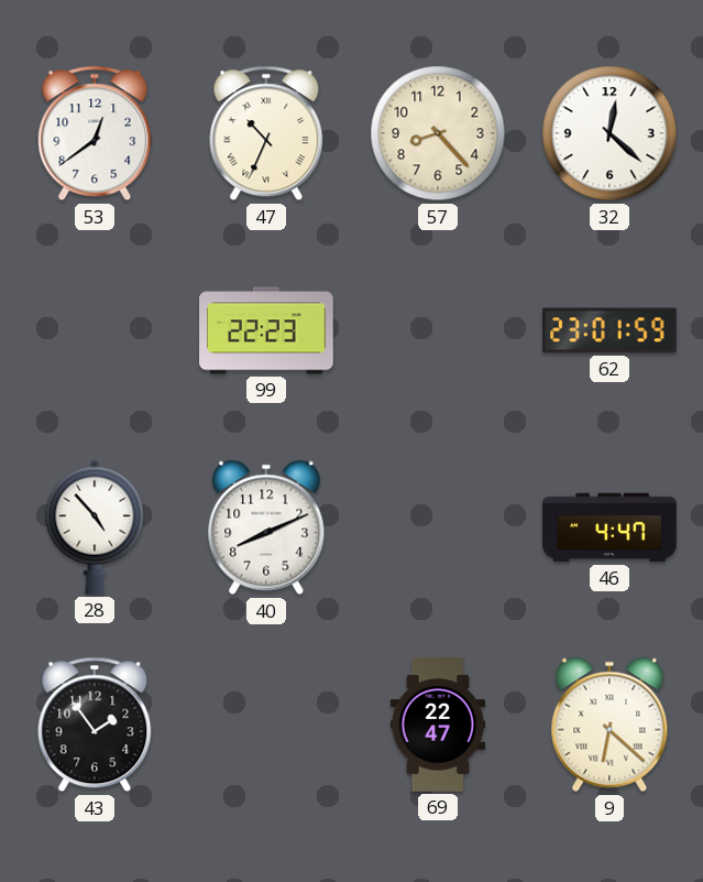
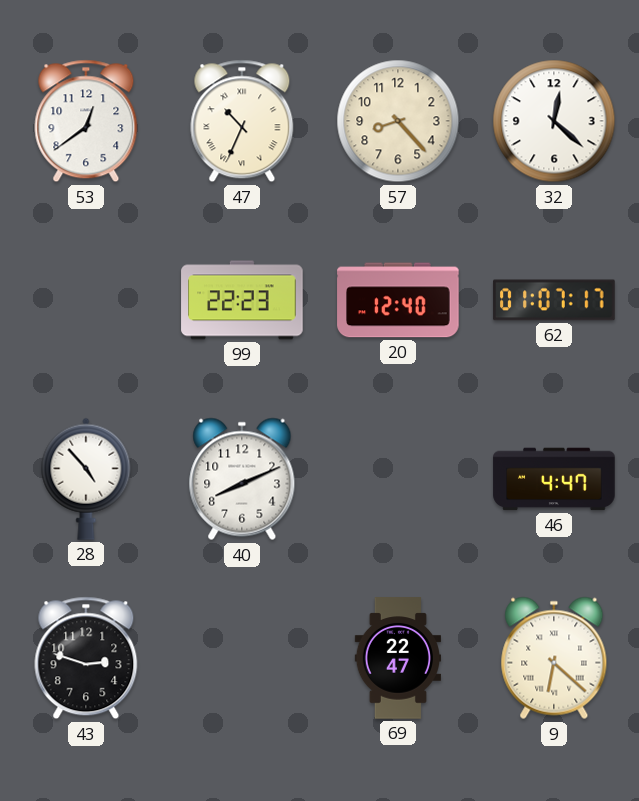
20: none -> 12:40 (398, 300)
62: 23:01 -> 01:07 (554, 300)
43: 1:54 -> 2:48 (86, 658)
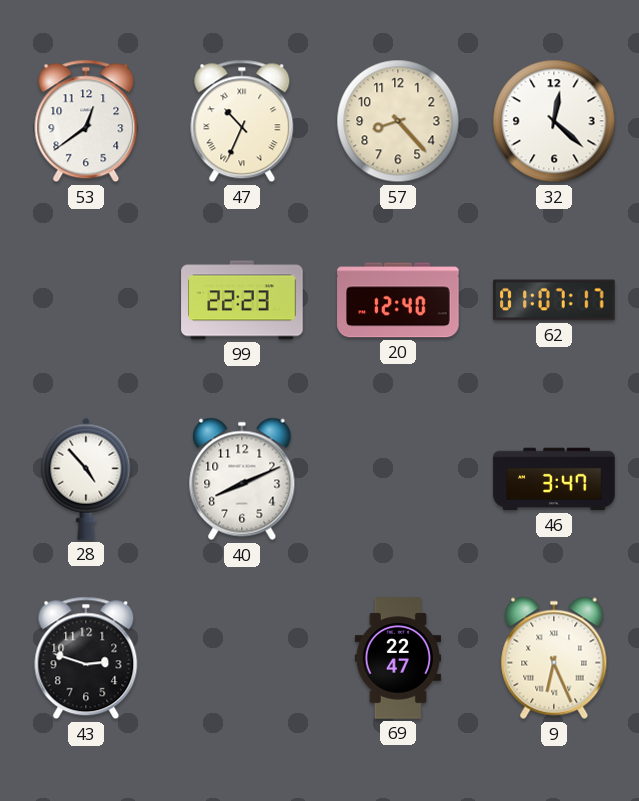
46: 4:47 -> 3:47 (554, 479)
9: 6:22 -> 6:26 (554, 658)
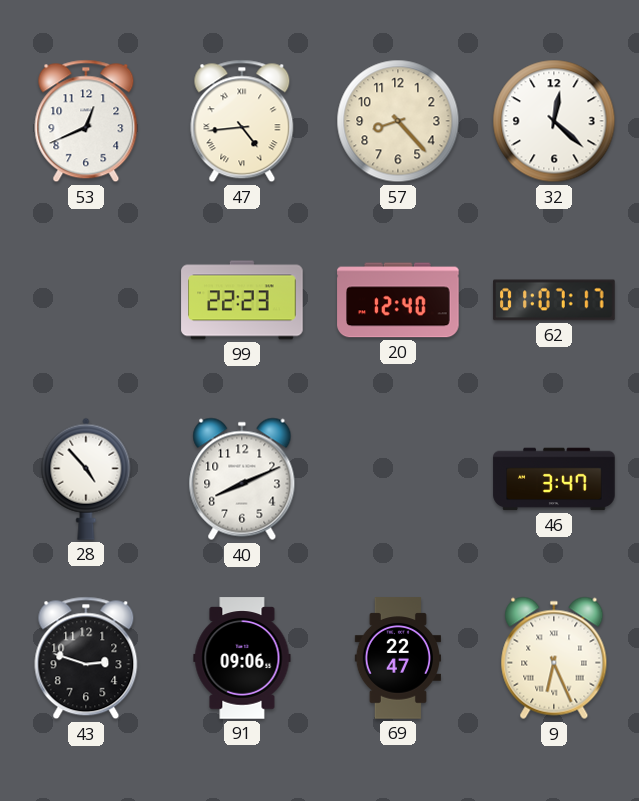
53: 12:39 -> 12:41 (86, 121)
47: 10:34 -> 4:44 (242, 121)
91: none -> 09:06 (242, 658)
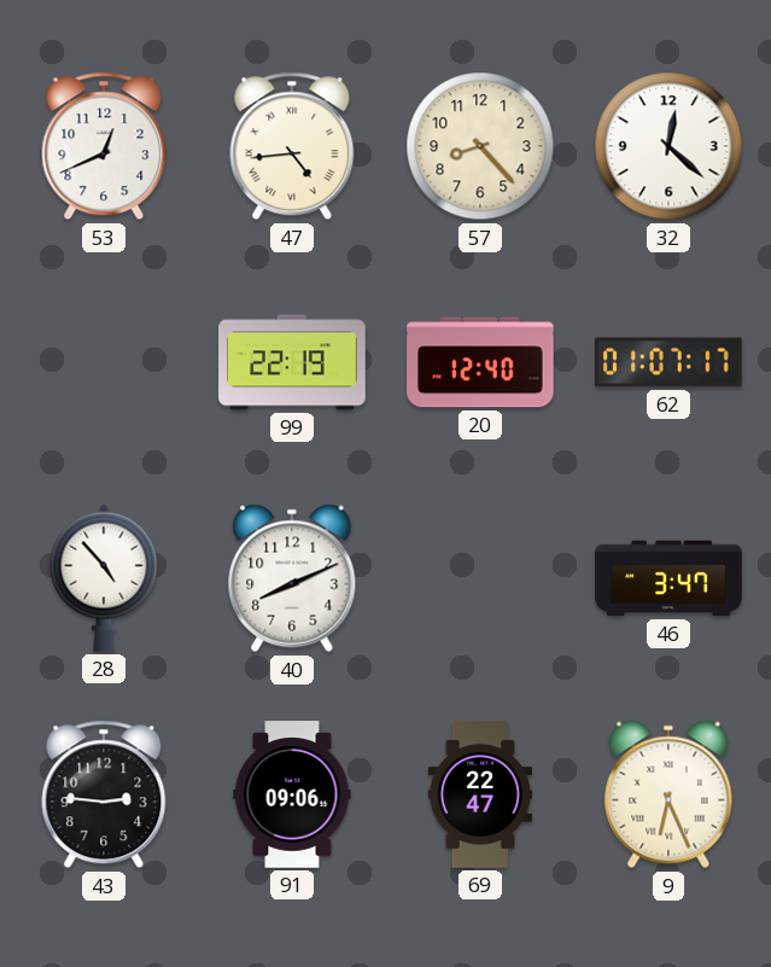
99: 22:23 -> 22:19 (292, 362)
43: 2:48 -> 2:46 (104, 794)
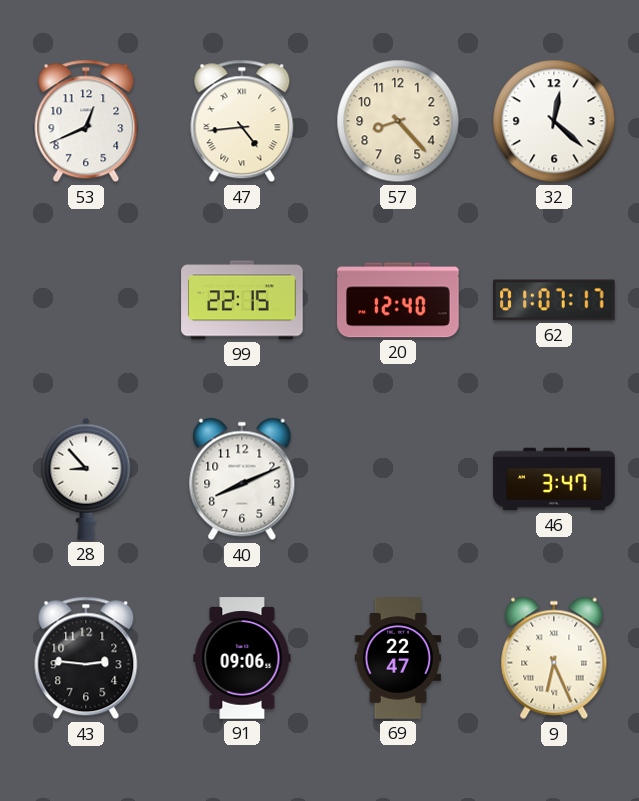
99: 22:19 -> 22:15 (242, 300)
28: 4:53 -> 8:53 (86, 479)
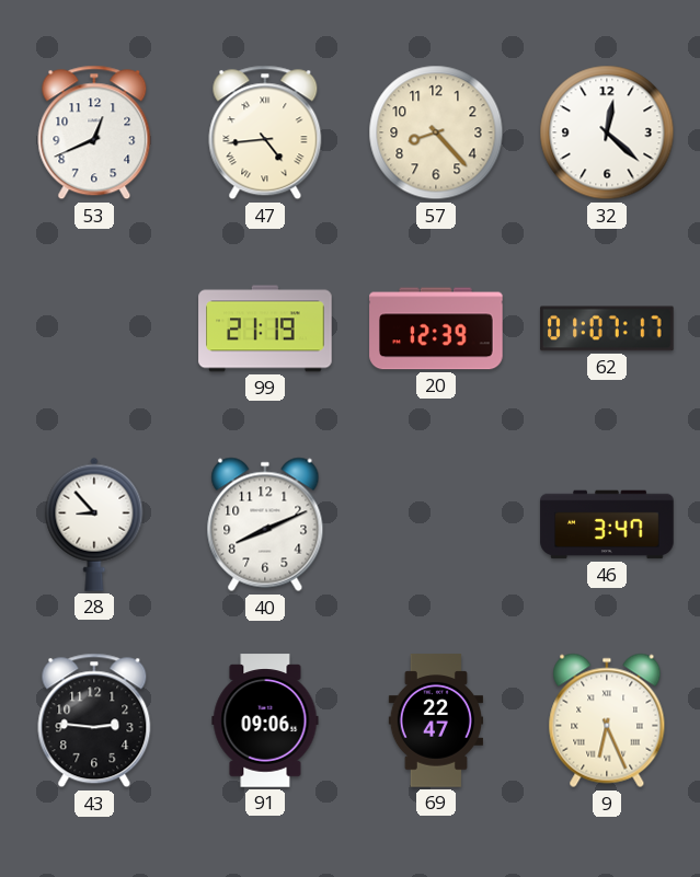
99: 22:15 -> 21:19 (265, 328)
20: 12:40 -> 12:39 (436, 328)
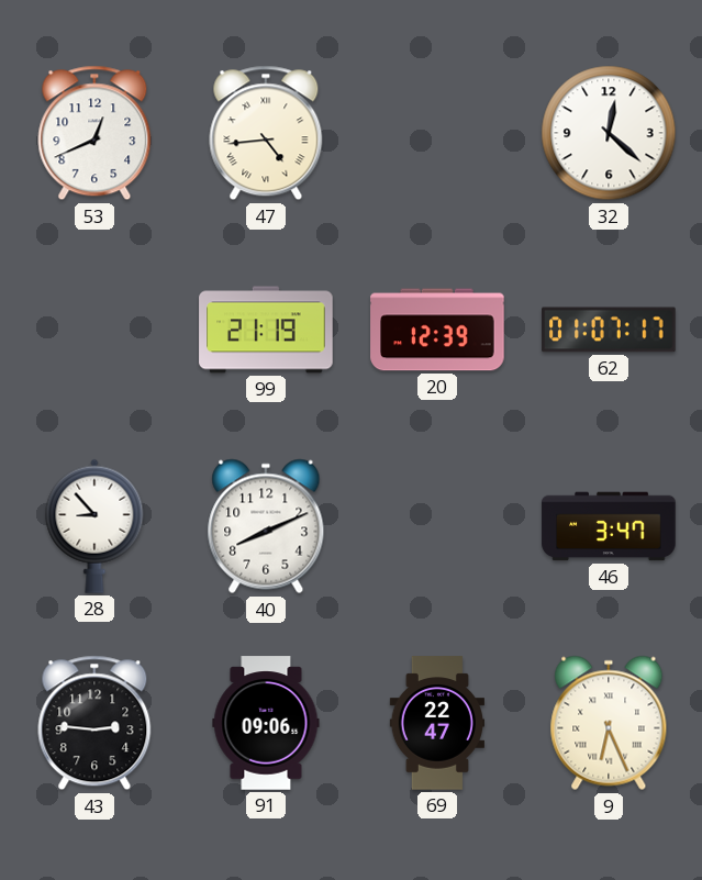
57: 8:23 -> none (436, 132)
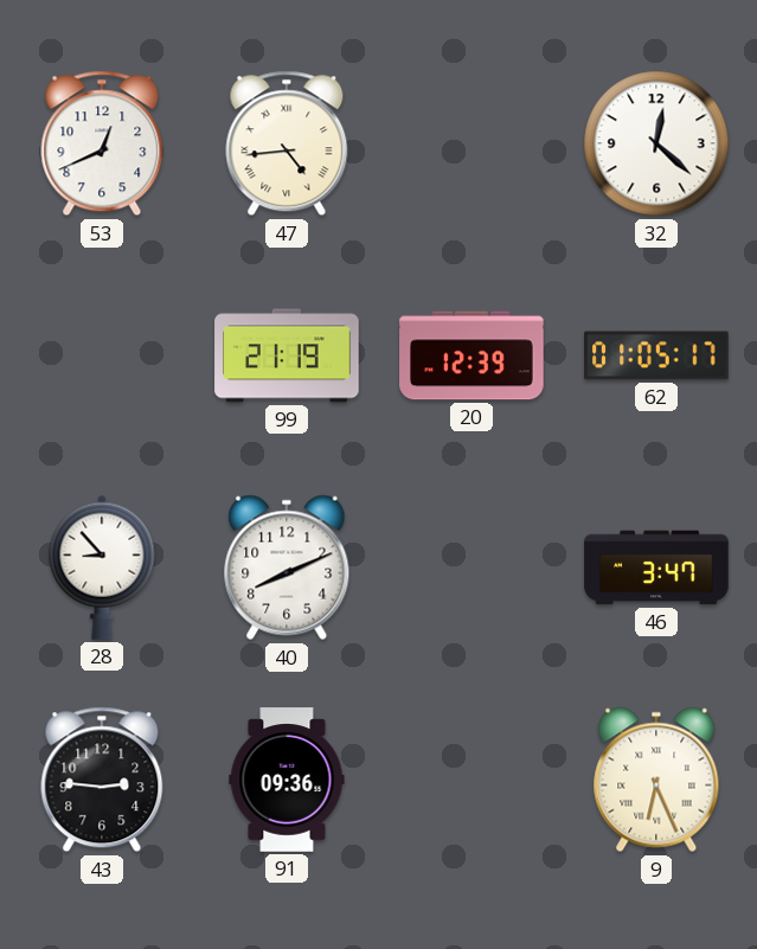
62: 01:07 -> 01:05 (656, 355)
91: 09:06 -> 09:36 (287, 780)
69: 22:47 -> none (436, 723)
